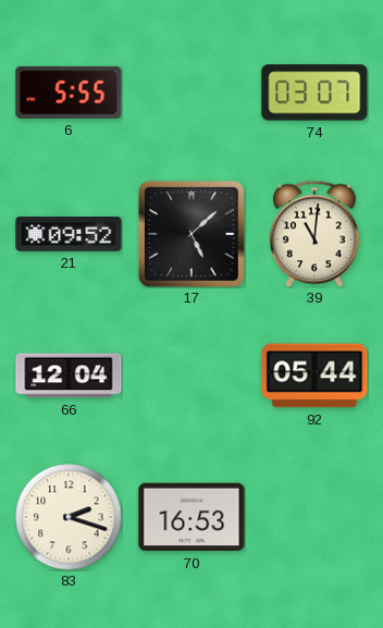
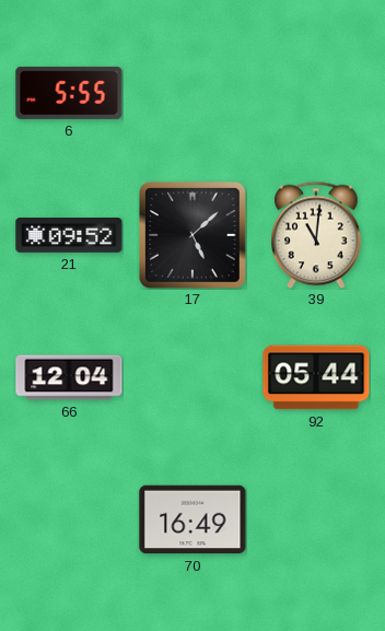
74: 03:07 -> none (314, 93)
83: 2:18 -> none (69, 517)
70: 16:53 -> 16:49 (192, 519)
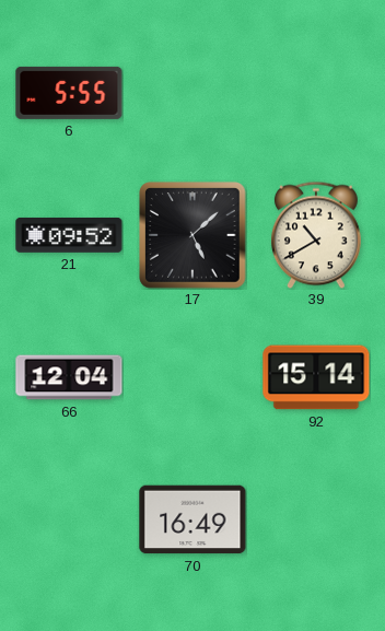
39: 11:01 -> 10:40 (316, 235)
92: 05:44 -> 15:14 (316, 377)
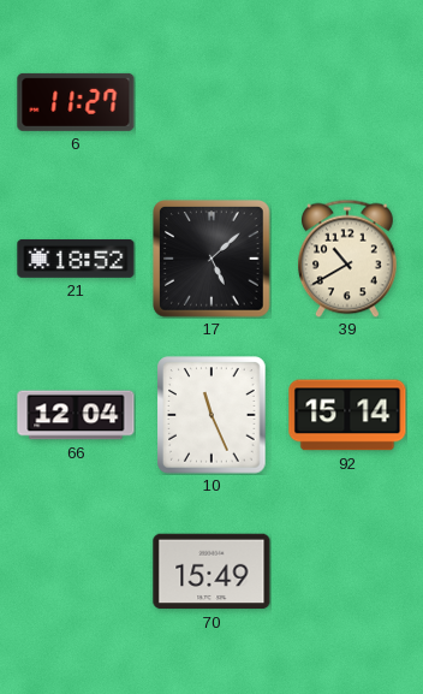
6: 5:55 -> 11:27 (76, 102)
21: 09:52 -> 18:52 (76, 259)
10: none -> 11:26 (211, 415)
70: 16:49 -> 15:49 (211, 571)
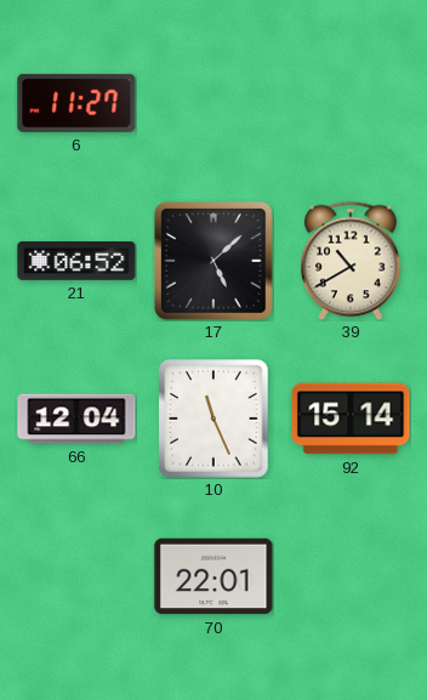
21: 18:52 -> 06:52 (76, 261)
70: 15:49 -> 22:01 (213, 576)
